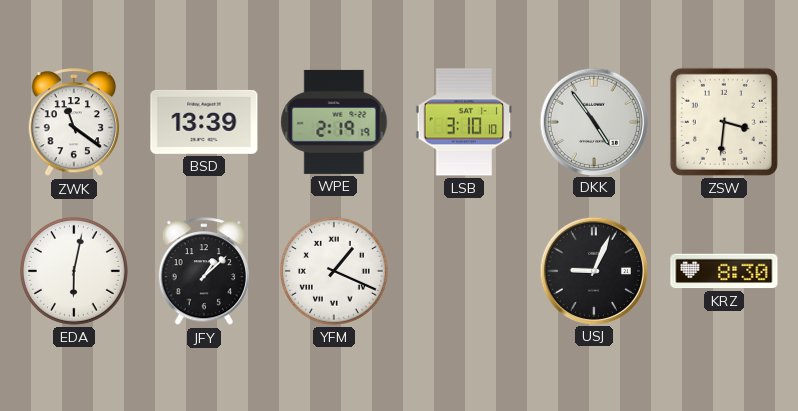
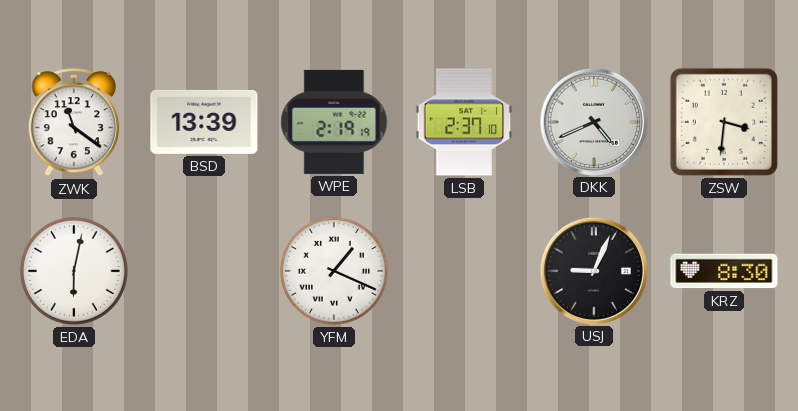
LSB: 3:10 -> 2:37 (464, 122)
DKK: 4:54 -> 4:41 (593, 121)
JFY: 1:08 -> none (204, 272)
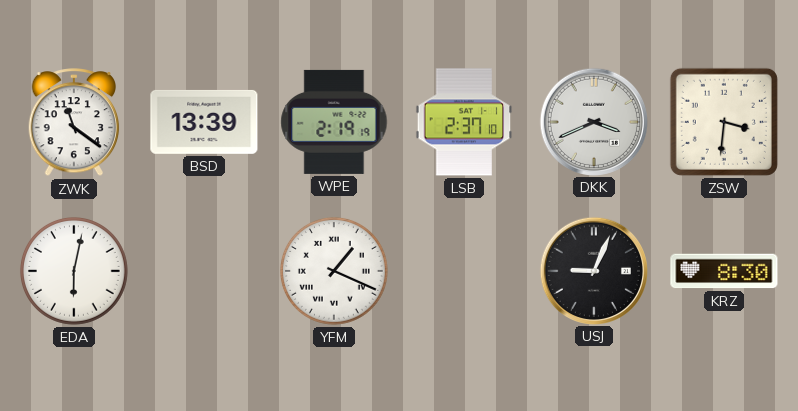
DKK: 4:41 -> 3:41 (593, 121)
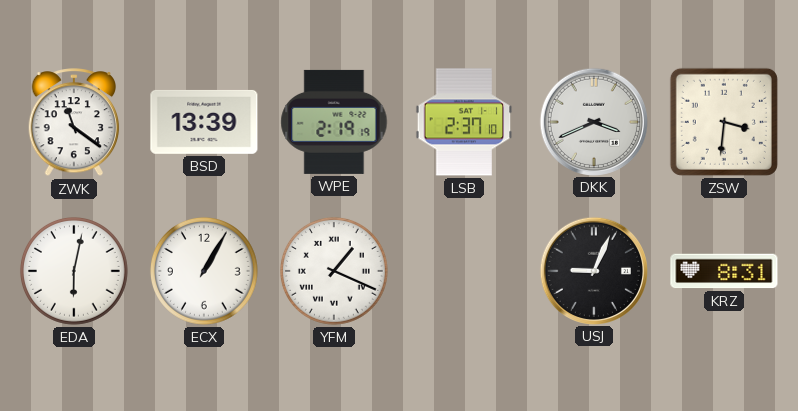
ECX: none -> 1:05 (204, 271)
KRZ: 8:30 -> 8:31 (724, 271)
